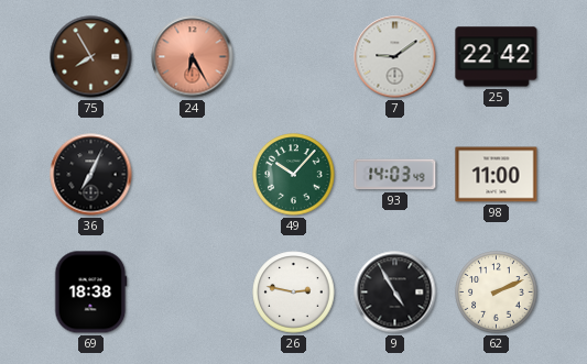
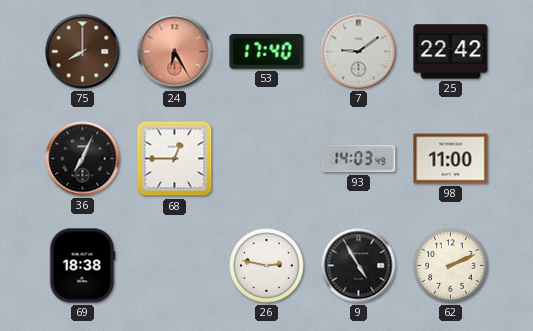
75: 7:55 -> 8:00 (83, 52)
53: none -> 17:40 (267, 52)
68: none -> 12:45 (175, 159)
49: 10:07 -> none (294, 175)
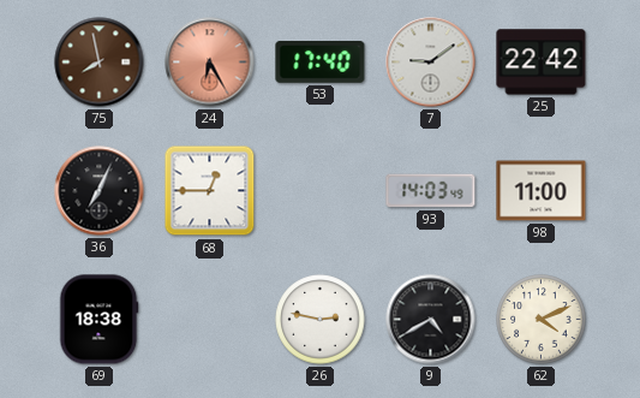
75: 8:00 -> 7:58 (100, 63)
9: 4:55 -> 4:40 (431, 320)
62: 2:11 -> 4:11 (542, 320)
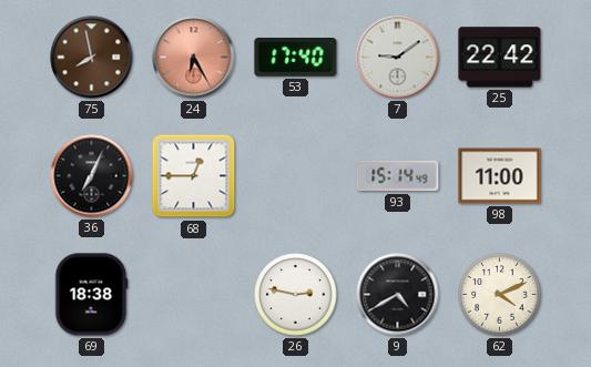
93: 14:03 -> 15:14 (398, 176)
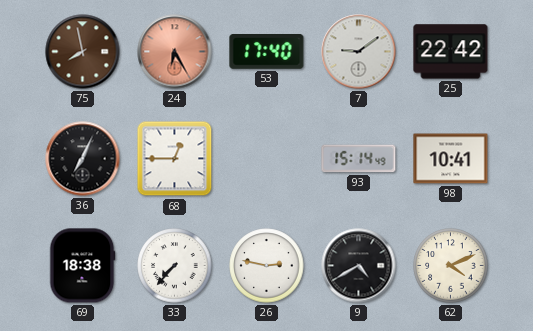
98: 11:00 -> 10:41 (451, 159)
33: none -> 7:37 (175, 266)
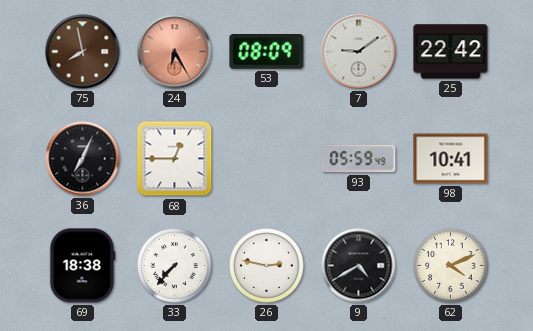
53: 17:40 -> 08:09 (267, 52)
93: 15:14 -> 05:59 (359, 159)
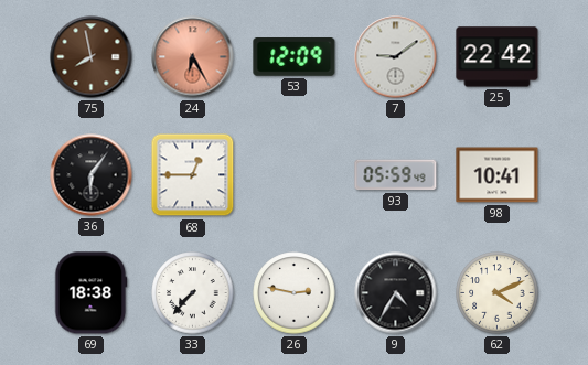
53: 08:09 -> 12:09 (295, 57)
36: 7:04 -> 6:06 (92, 175)
9: 4:40 -> 4:35 (396, 293)
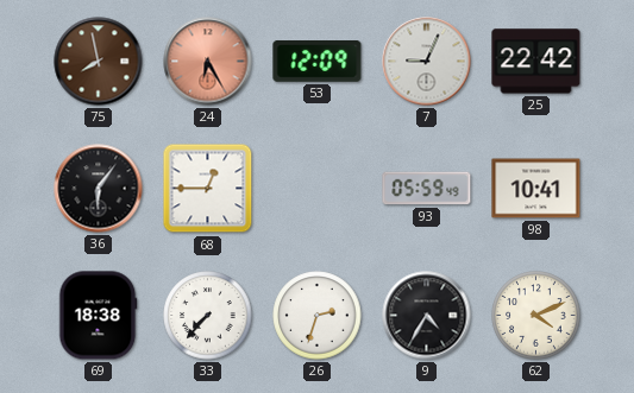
7: 9:09 -> 9:04 (427, 62)
26: 2:47 -> 2:33 (318, 316)
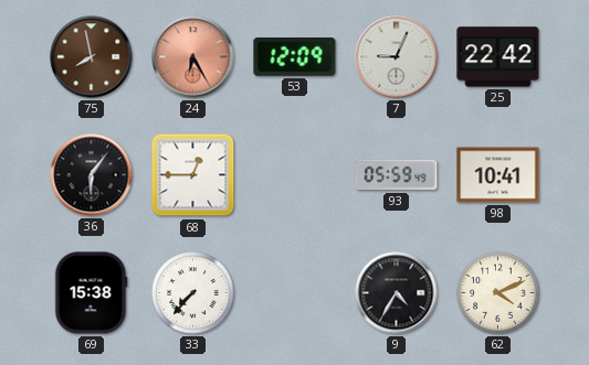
69: 18:38 -> 15:38 (91, 293)
26: 2:33 -> none (318, 316)
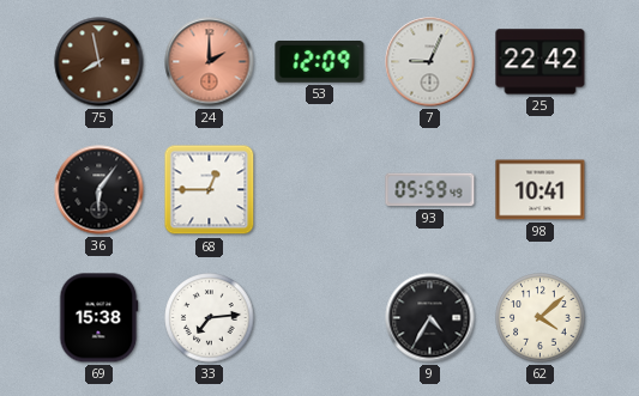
24: 6:25 -> 2:00 (210, 62)
33: 7:37 -> 7:14 (210, 318)
62: 4:11 -> 4:08 (541, 318)
